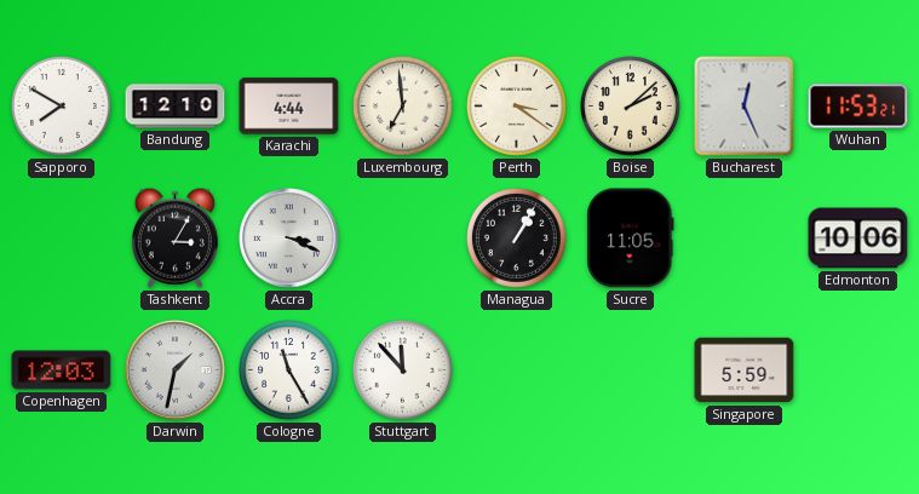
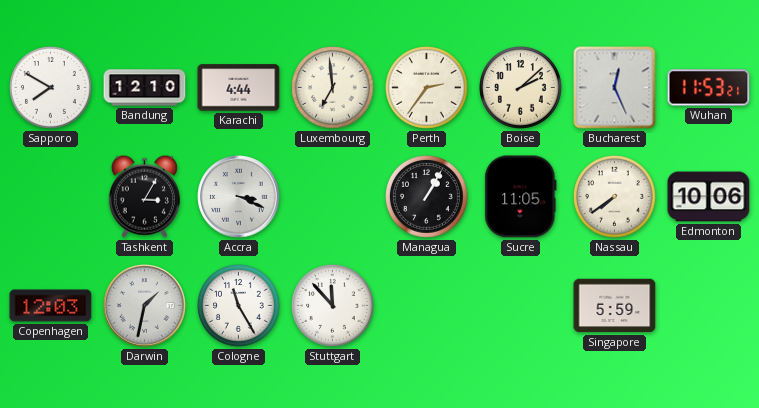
Perth: 3:21 -> 2:36 (427, 88)
Nassau: none -> 7:39 (615, 197)
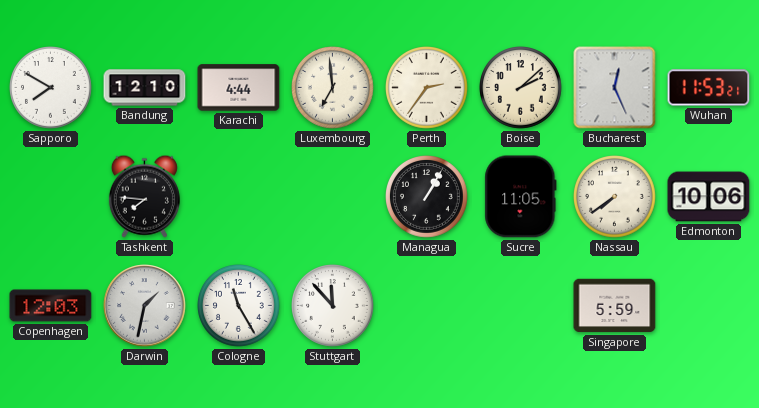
Tashkent: 3:05 -> 7:46 (144, 196)
Accra: 3:19 -> none (239, 197)
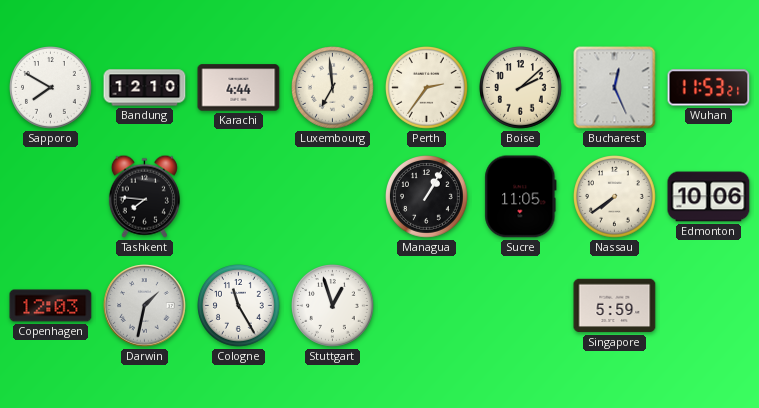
Stuttgart: 11:53 -> 12:57 (333, 306)
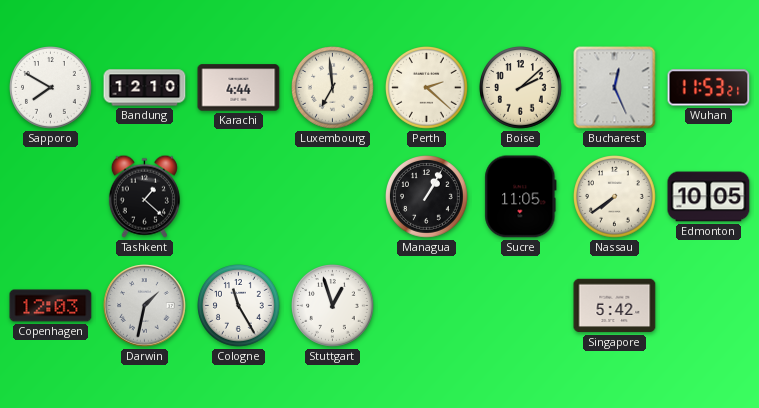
Perth: 2:36 -> 2:22 (427, 88)
Tashkent: 7:46 -> 1:22 (144, 196)
Edmonton: 10:06 -> 10:05 (709, 197)
Singapore: 5:59 -> 5:42 (615, 306)
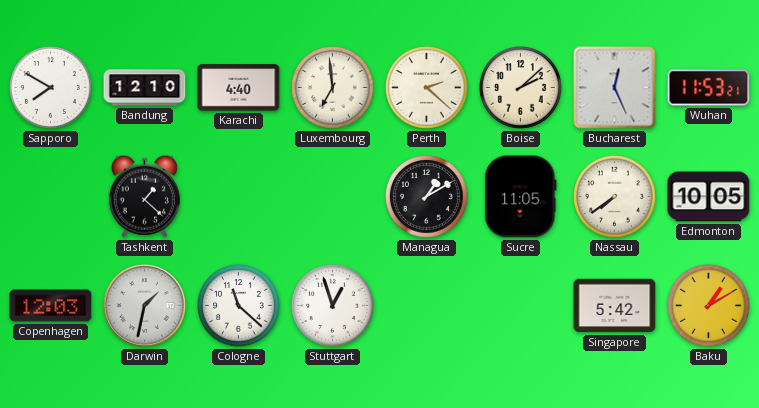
Karachi: 4:44 -> 4:40 (239, 88)
Managua: 1:05 -> 1:10 (427, 197)
Cologne: 11:25 -> 11:22 (239, 306)
Baku: none -> 1:10 (709, 306)
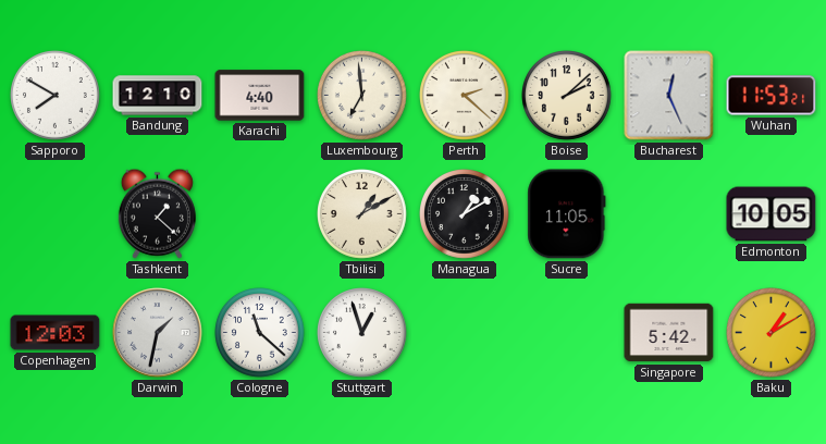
Tbilisi: none -> 1:10 (362, 214)
Nassau: 7:39 -> none (615, 197)
